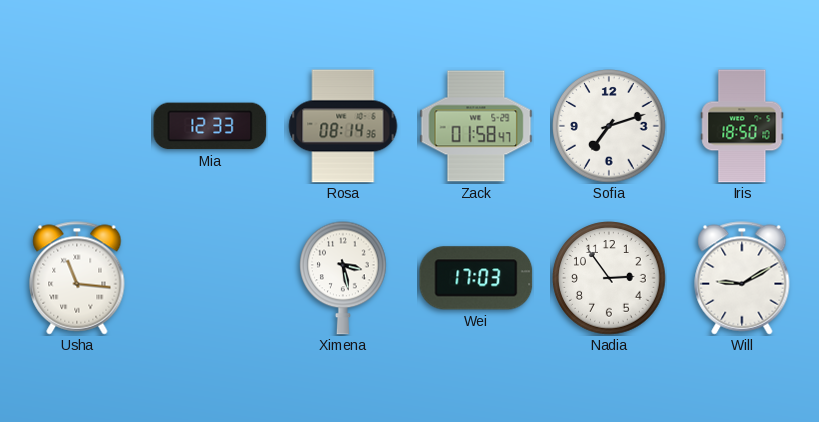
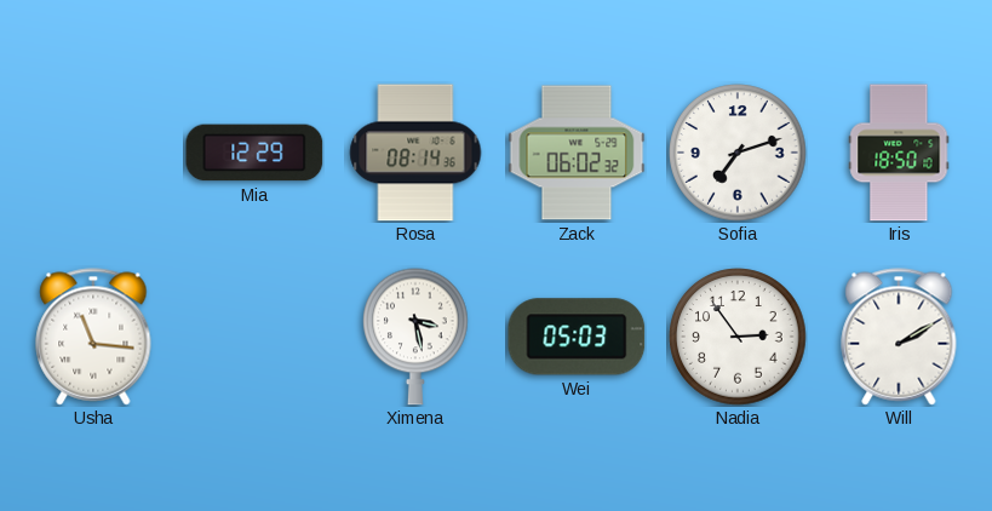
Mia: 12:33 -> 12:29 (254, 153)
Zack: 01:58 -> 06:02 (577, 153)
Wei: 17:03 -> 05:03 (577, 337)
Will: 9:10 -> 2:10 (899, 337)
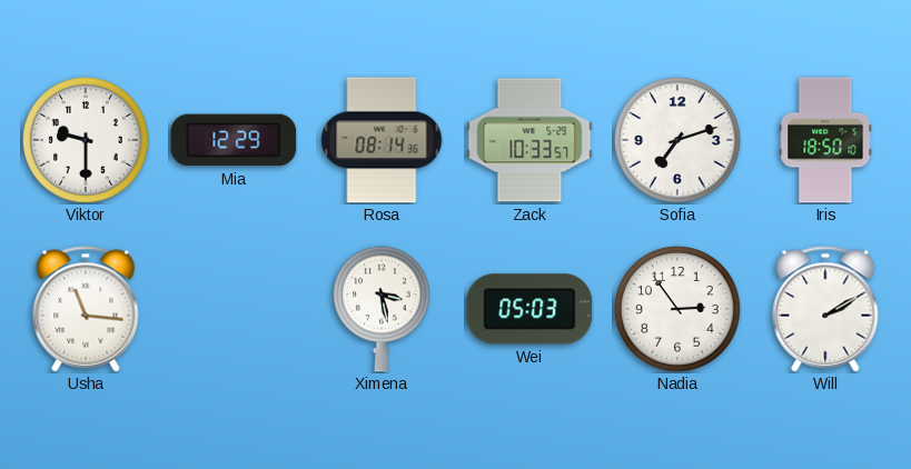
Viktor: none -> 9:30 (86, 140)
Zack: 06:02 -> 10:33 (529, 140)
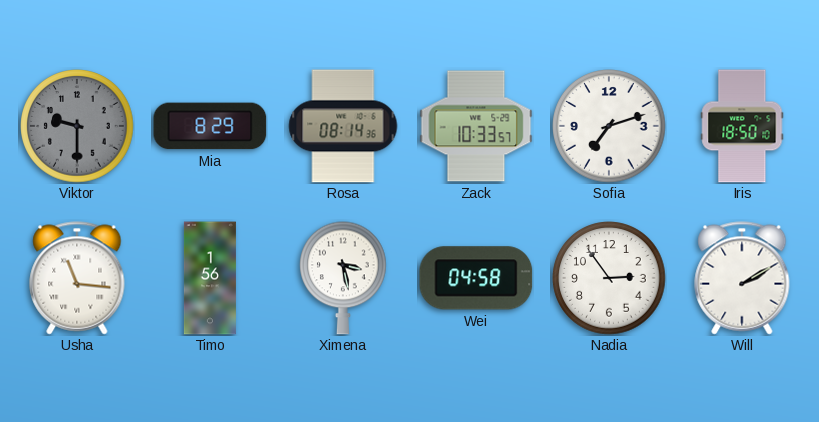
Viktor dial: white -> grey (77, 126)
Mia: 12:29 -> 8:29 (210, 126)
Timo: none -> 1:56 (210, 278)
Wei: 05:03 -> 04:58 (476, 278)
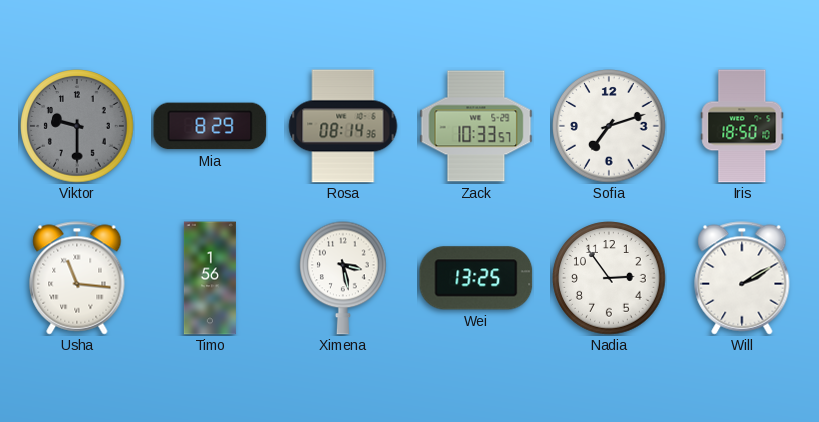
Wei: 04:58 -> 13:25 (476, 278)
